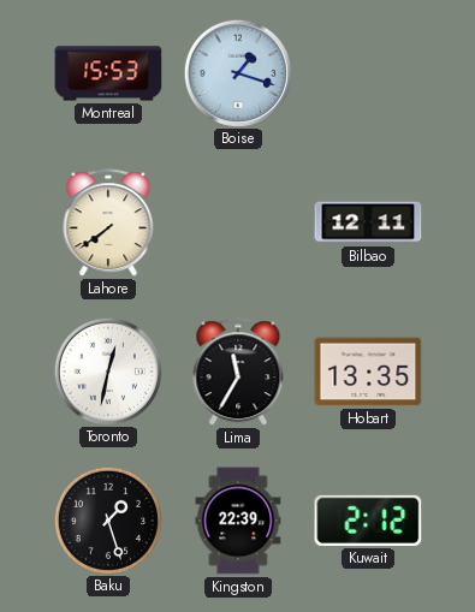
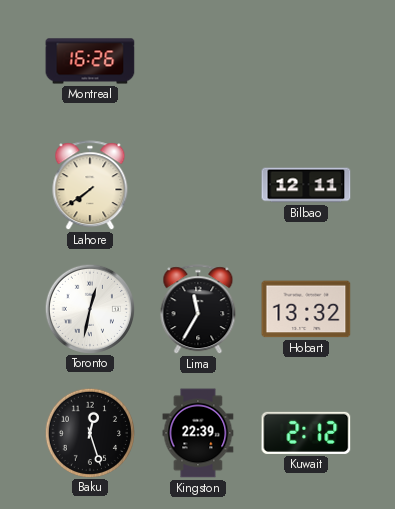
Montreal: 15:53 -> 16:26 (90, 61)
Boise: 1:18 -> none (237, 72)
Hobart: 13:35 -> 13:32 (306, 309)
Baku: 1:27 -> 12:27 (89, 432)
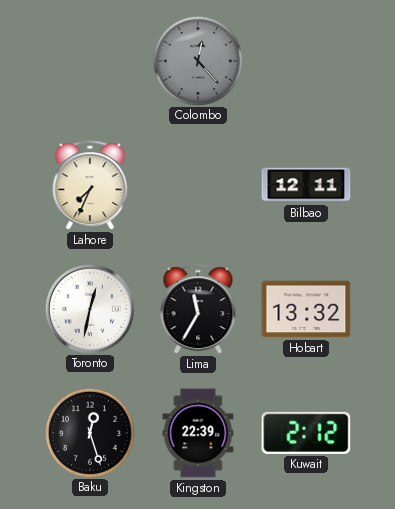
Montreal: 16:26 -> none (90, 61)
Colombo: none -> 12:23 (197, 60)
Lahore: 7:39 -> 7:34 (90, 186)
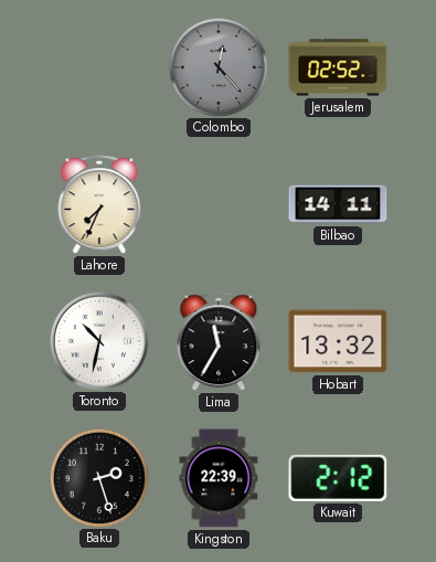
Jerusalem: none -> 02:52 (338, 67)
Bilbao: 12:11 -> 14:11 (338, 204)
Toronto: 12:32 -> 10:32 (98, 340)
Baku: 12:27 -> 2:27 (98, 477)
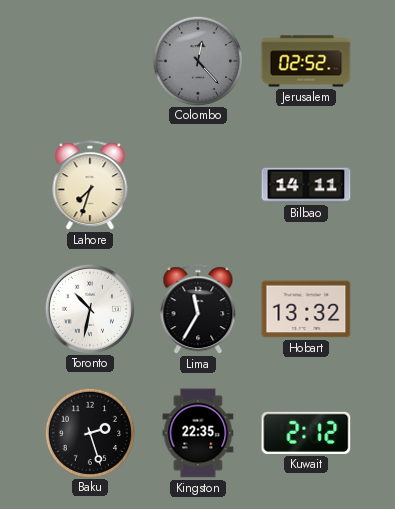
Lahore: 7:34 -> 7:33 (90, 186)
Kingston: 22:39 -> 22:35 (198, 433)
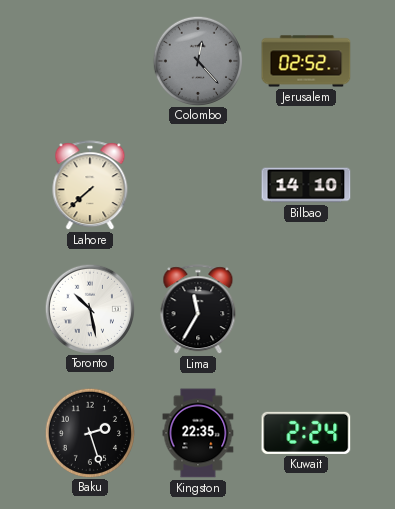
Lahore: 7:33 -> 7:38 (90, 186)
Bilbao: 14:11 -> 14:10 (306, 185)
Toronto: 10:32 -> 10:28 (89, 308)
Hobart: 13:32 -> none (306, 309)
Kuwait: 2:12 -> 2:24 (306, 433)
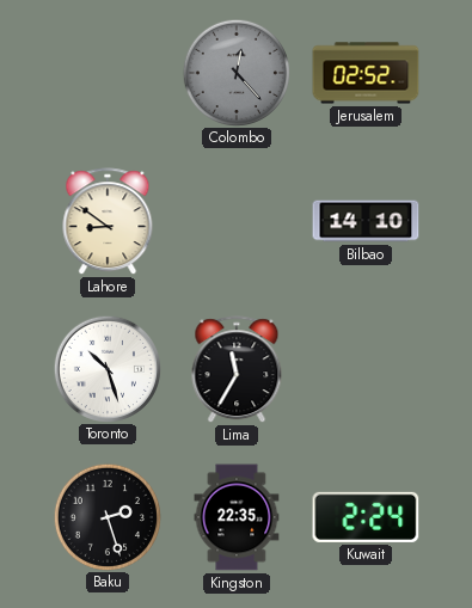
Lahore: 7:38 -> 8:51 (108, 222)
Toronto: 10:28 -> 10:27 (106, 368)
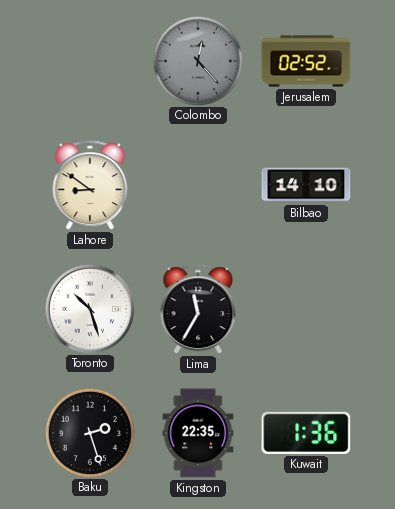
Kuwait: 2:24 -> 1:36 (306, 433)
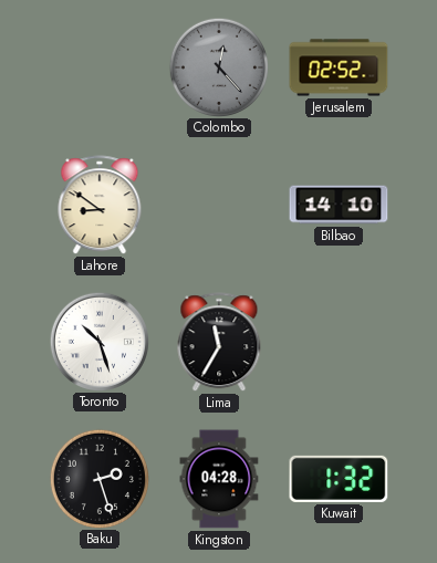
Kingston: 22:35 -> 04:28 (219, 479)
Kuwait: 1:36 -> 1:32 (339, 479)
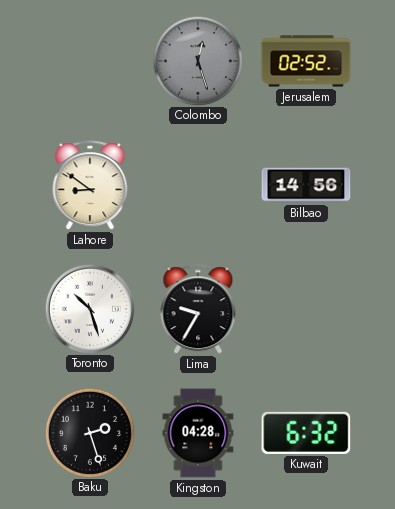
Colombo: 12:23 -> 12:27 (197, 60)
Bilbao: 14:10 -> 14:56 (306, 185)
Lima: 11:35 -> 9:35 (198, 310)
Kuwait: 1:32 -> 6:32 (306, 433)
